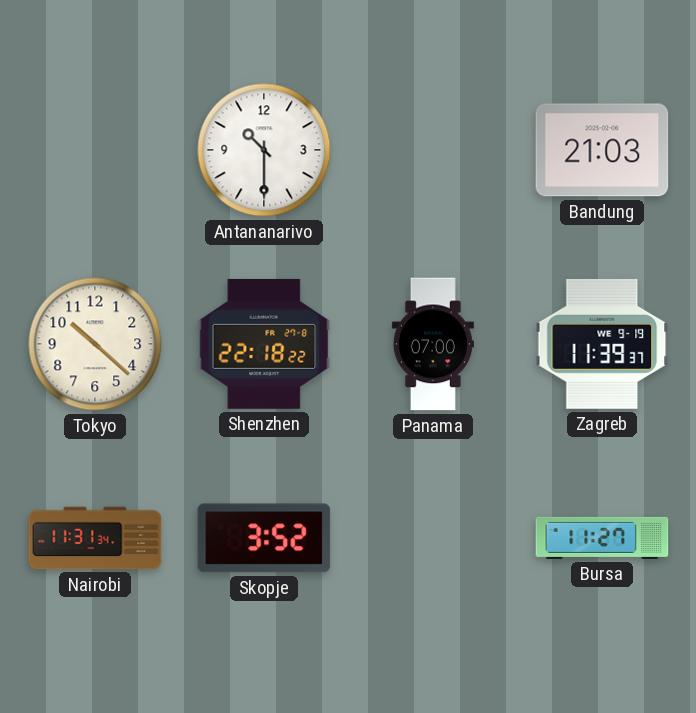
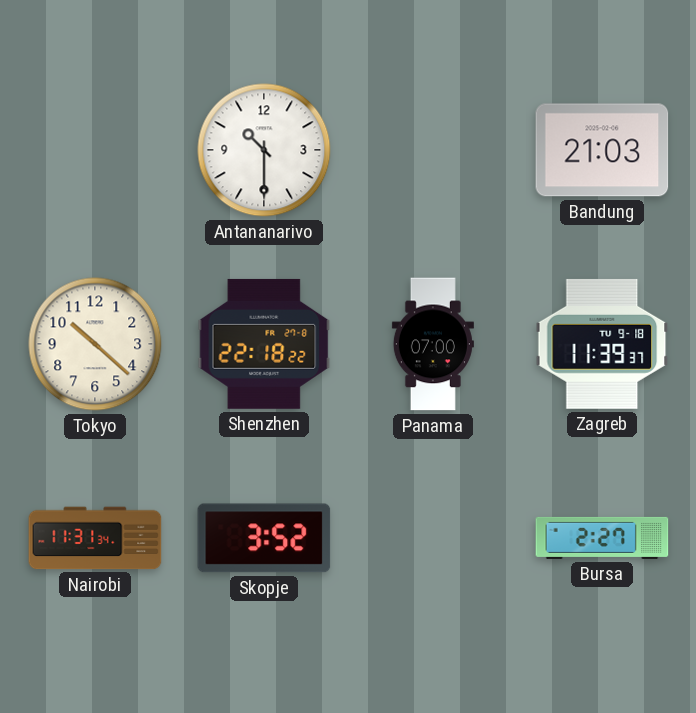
Zagreb date: WE 9-19 -> TU 9-18 (602, 344)
Bursa: 11:27 -> 2:27 (602, 538)
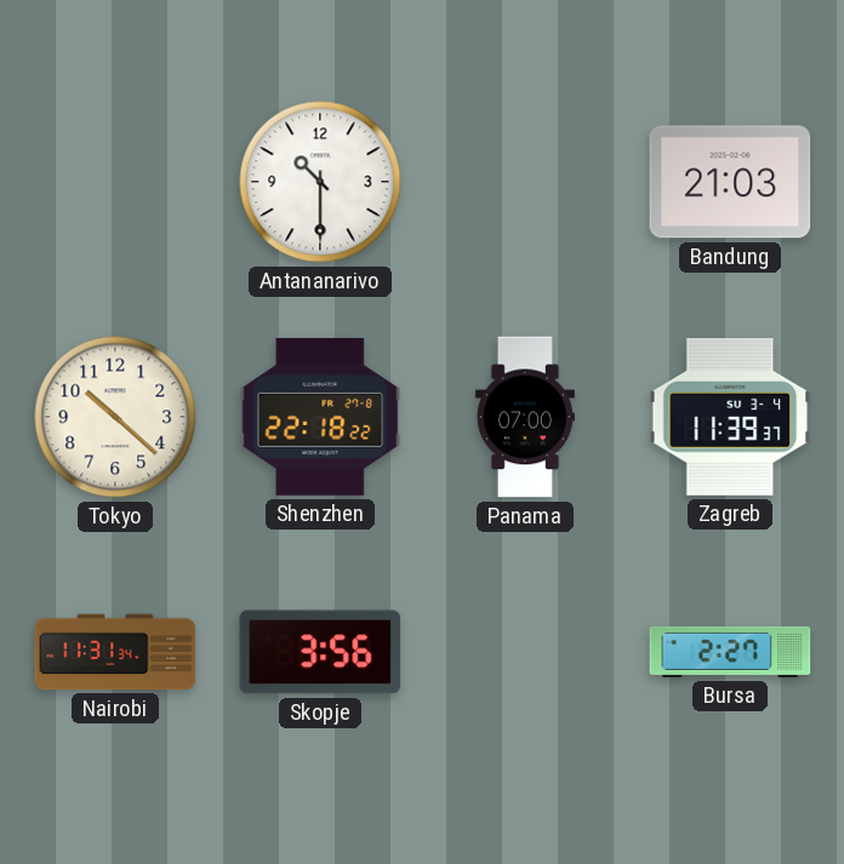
Zagreb date: TU 9-18 -> SU 3-4 (730, 417)
Skopje: 3:52 -> 3:56 (320, 652)
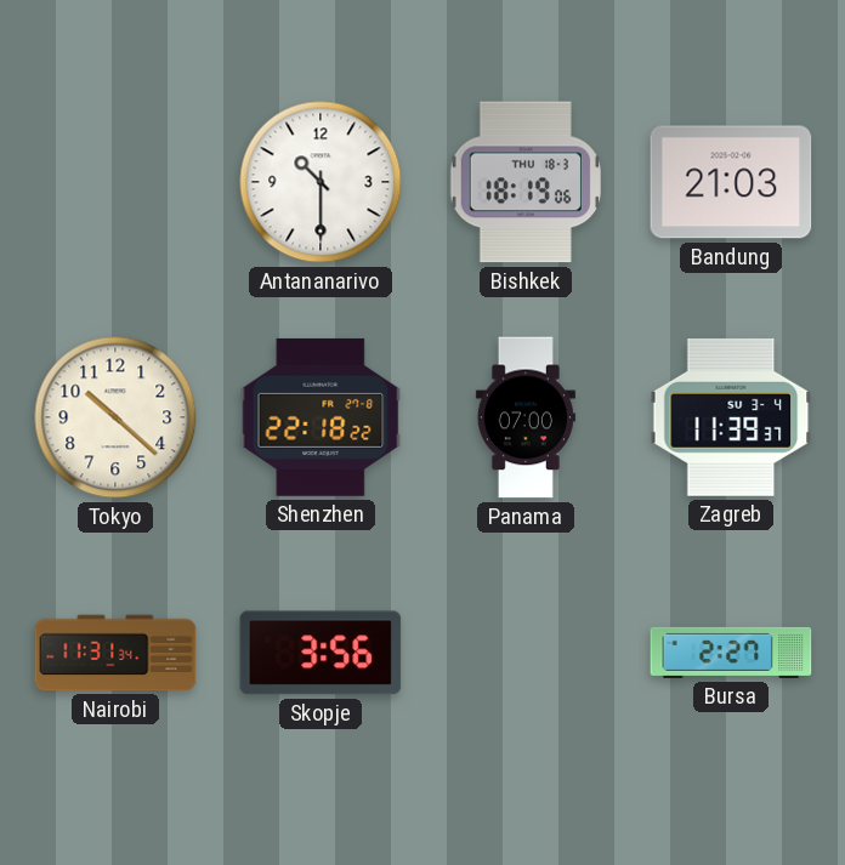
Bishkek: none -> 18:19 (526, 182)
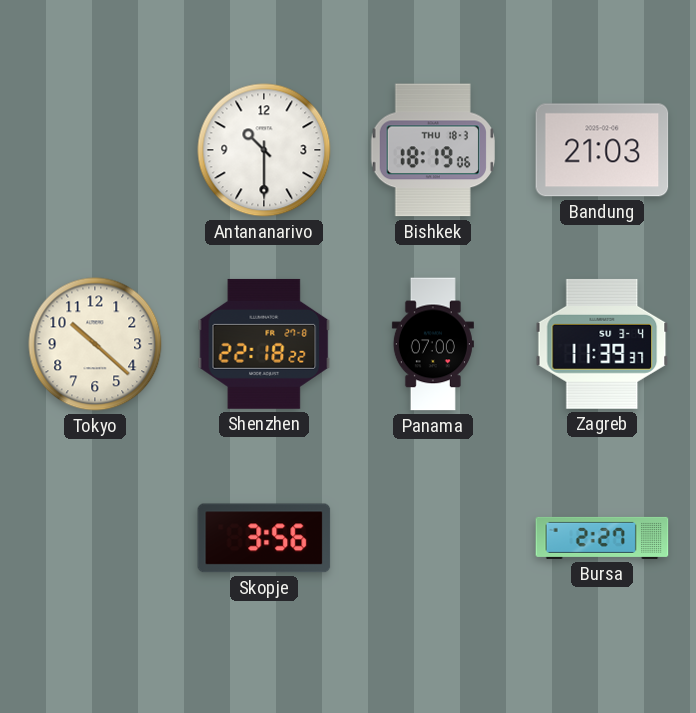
Nairobi: 11:31 -> none (115, 653)
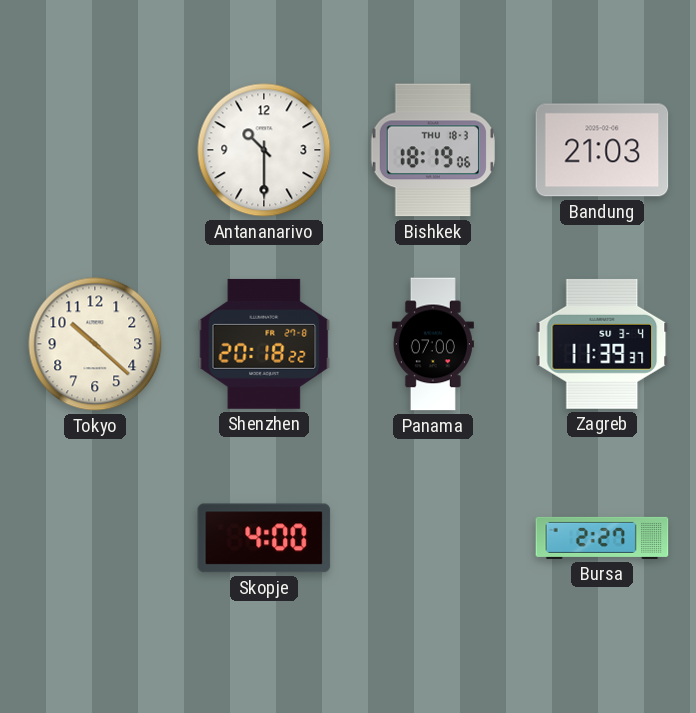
Shenzhen: 22:18 -> 20:18 (264, 344)
Skopje: 3:56 -> 4:00 (264, 538)
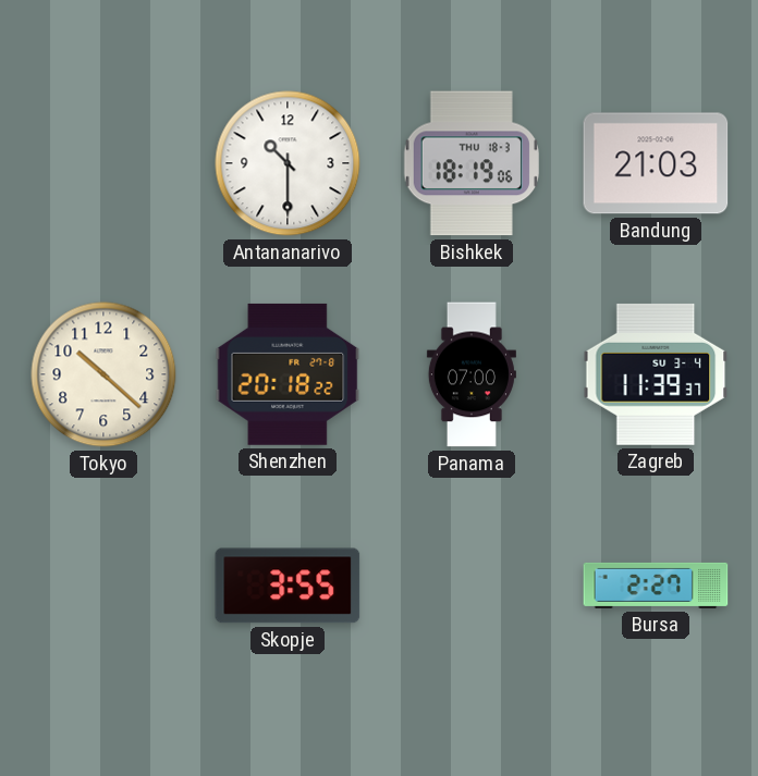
Skopje: 4:00 -> 3:55 (288, 586)
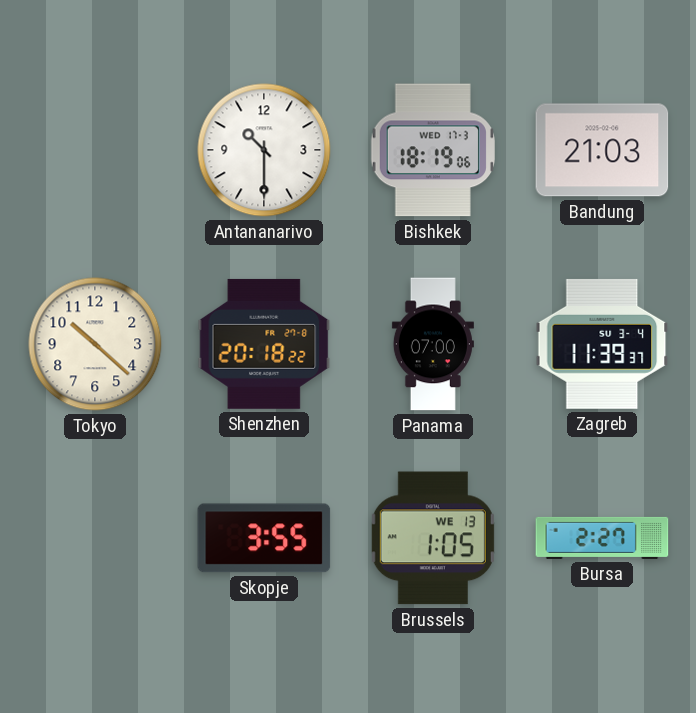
Bishkek date: THU 18-3 -> WED 17-3 (433, 150)
Brussels: none -> 1:05 (433, 538)
